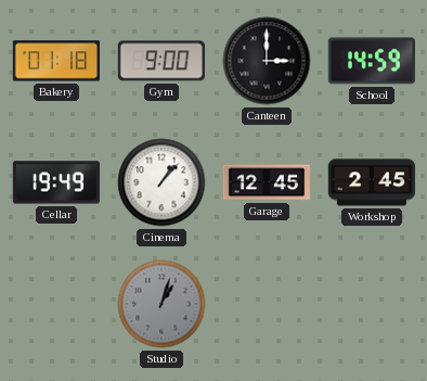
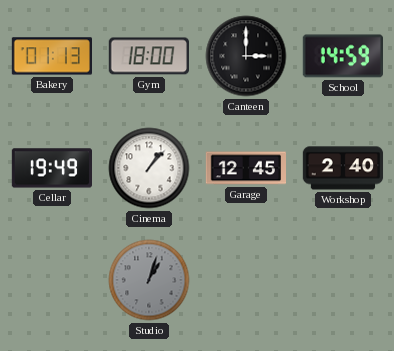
Bakery: 01:18 -> 01:13 (51, 56)
Gym: 9:00 -> 18:00 (148, 56)
Workshop: 2:45 -> 2:40 (343, 168)
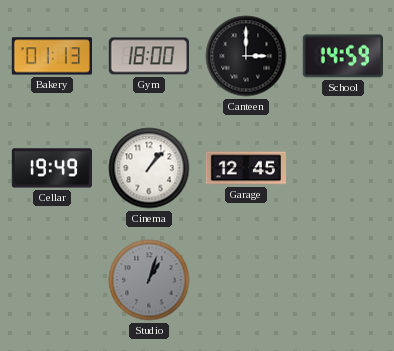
Workshop: 2:40 -> none (343, 168)
